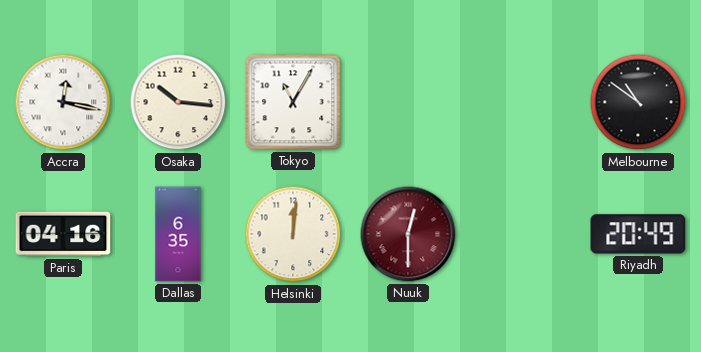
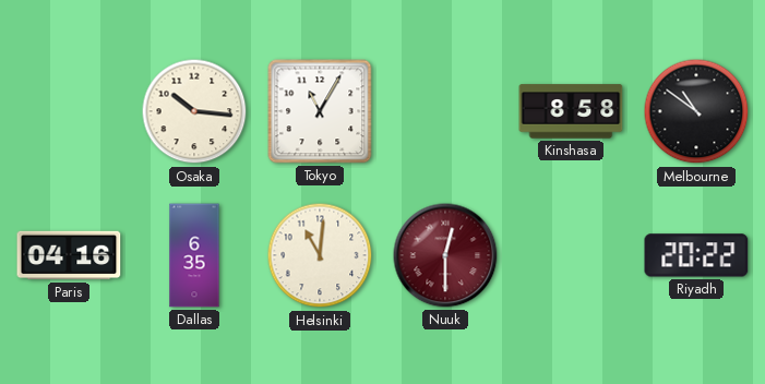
Accra: 12:17 -> none (63, 102)
Kinshasa: none -> 8:58 (571, 111)
Helsinki: 12:01 -> 11:01 (320, 255)
Riyadh: 20:49 -> 20:22 (696, 255)
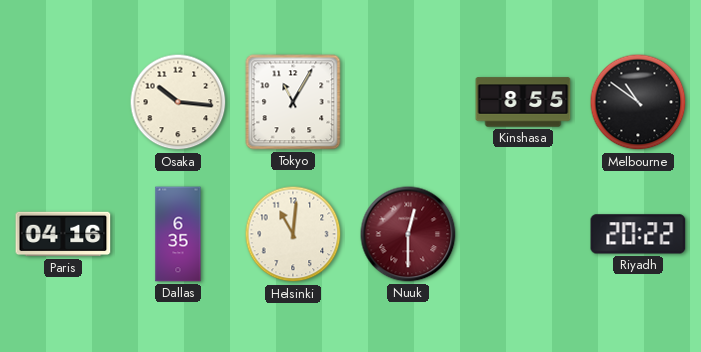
Kinshasa: 8:58 -> 8:55 (523, 102)
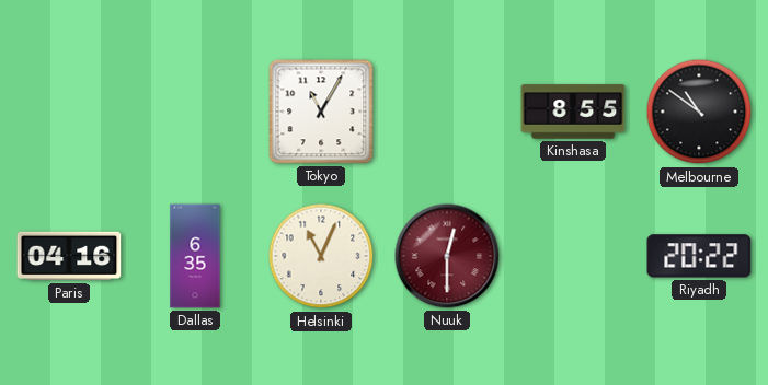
Osaka: 10:16 -> none (178, 102)
Helsinki: 11:01 -> 11:04 (321, 256)
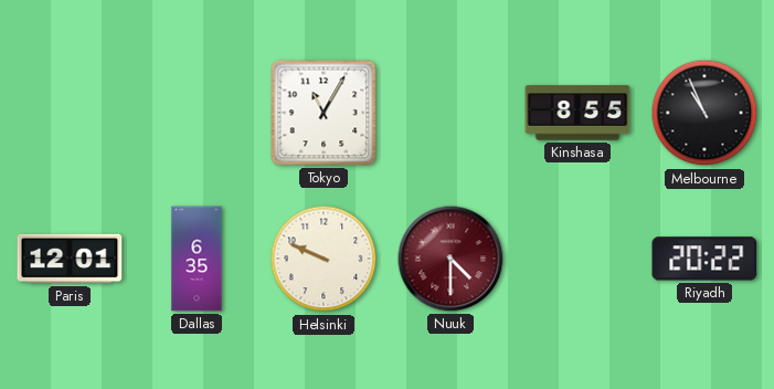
Melbourne: 10:51 -> 10:56 (704, 113)
Paris: 04:16 -> 12:01 (70, 259)
Helsinki: 11:04 -> 9:49 (324, 259)
Nuuk: 12:30 -> 4:30 (450, 259)
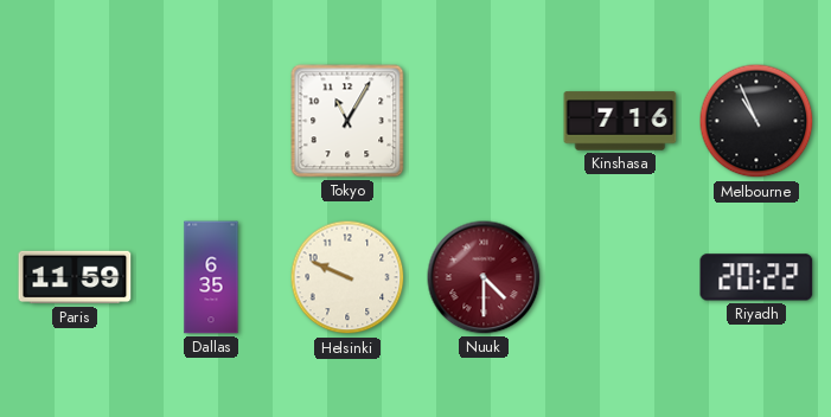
Kinshasa: 8:55 -> 7:16 (620, 121)
Paris: 12:01 -> 11:59 (75, 277)
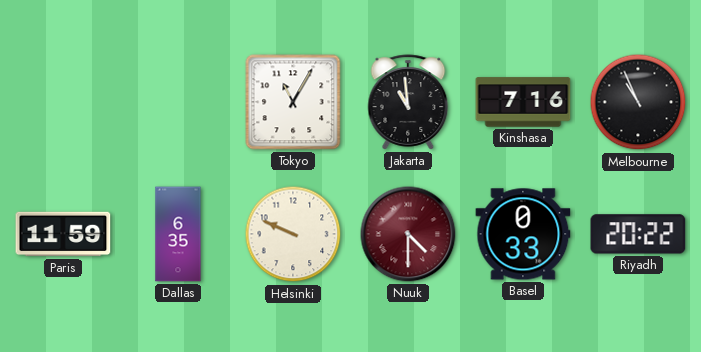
Jakarta: none -> 10:59 (408, 102)
Basel: none -> 0:33 (523, 234)
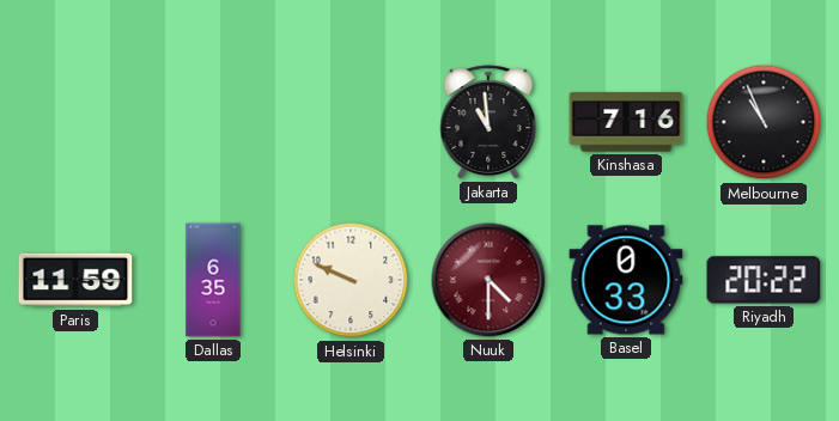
Tokyo: 11:05 -> none (293, 102)
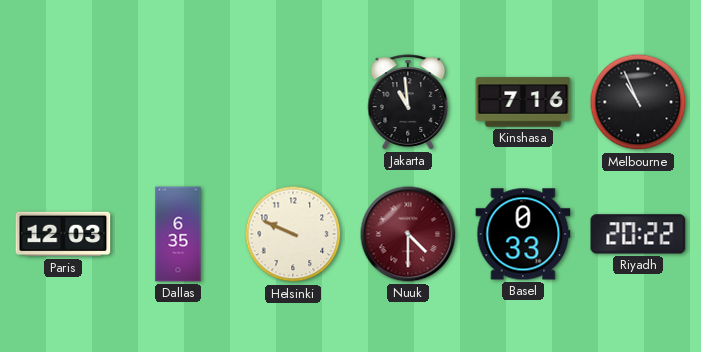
Paris: 11:59 -> 12:03 (63, 234)
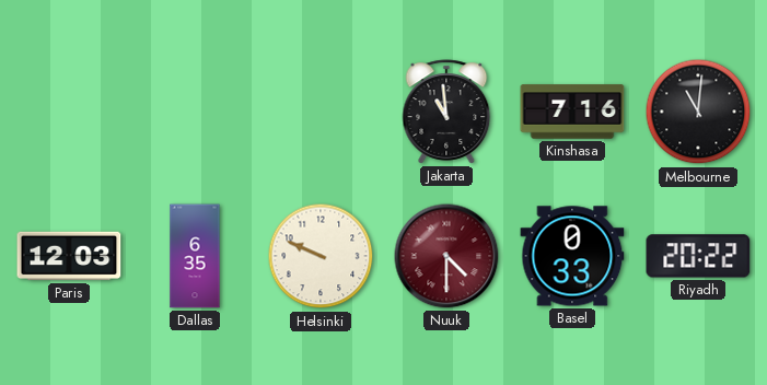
Melbourne: 10:56 -> 11:01 (698, 112)
